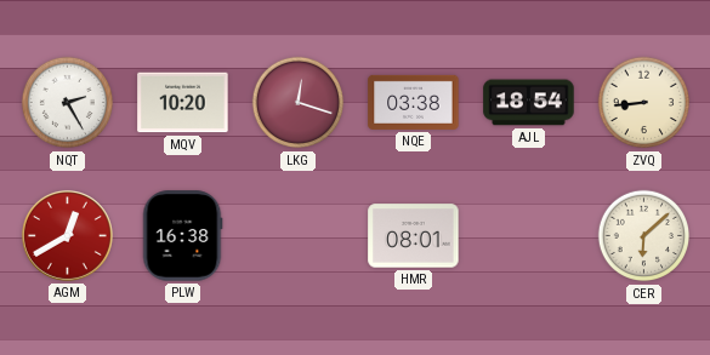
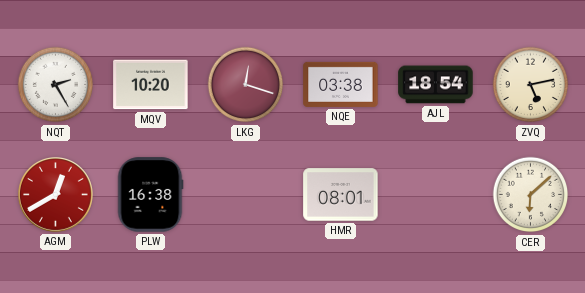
ZVQ: 8:44 -> 5:13 (531, 85)
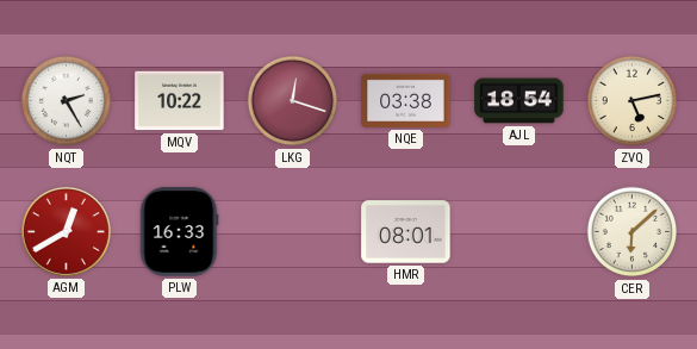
MQV: 10:20 -> 10:22 (180, 101)
PLW: 16:38 -> 16:33 (179, 232)
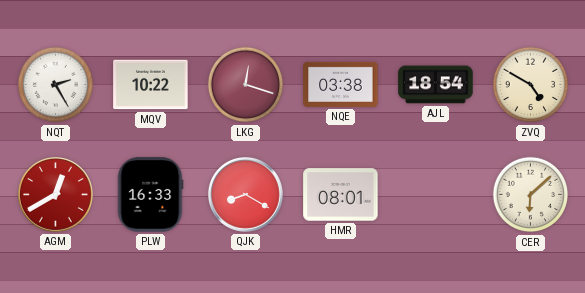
ZVQ: 5:13 -> 4:50 (531, 85)
QJK: none -> 8:20 (245, 194)
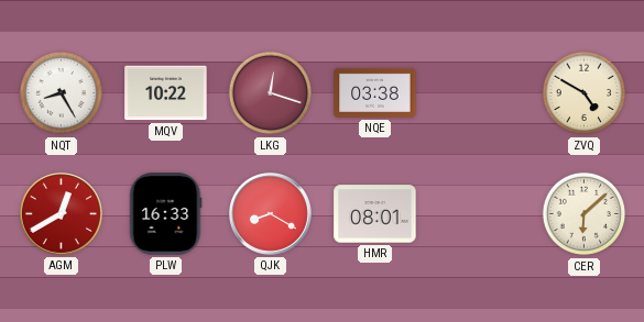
NQT: 2:25 -> 8:25 (62, 93)
AJL: 18:54 -> none (436, 85)
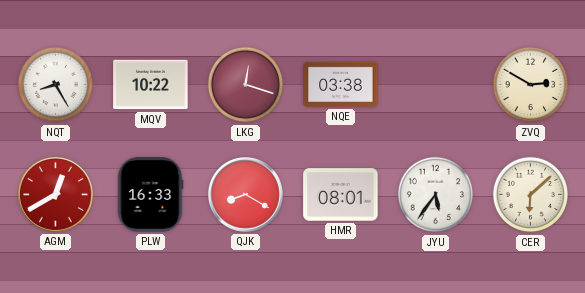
ZVQ: 4:50 -> 2:50 (531, 85)
JYU: none -> 5:36 (436, 195)
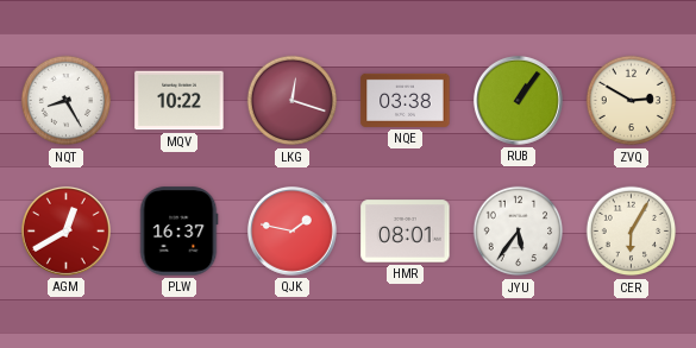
RUB: none -> 1:06 (518, 100)
PLW: 16:33 -> 16:37 (178, 232)
QJK: 8:20 -> 1:47 (291, 230)
CER: 6:08 -> 6:05 (632, 232)
